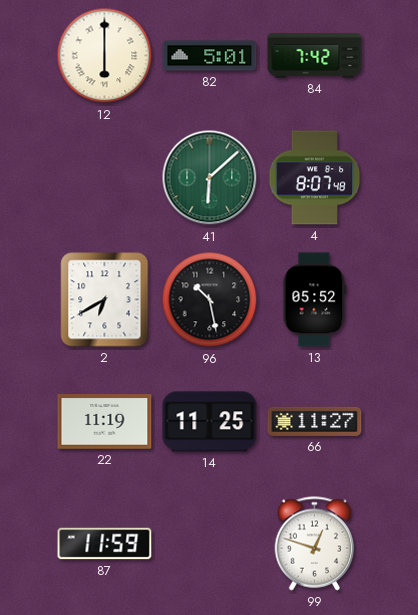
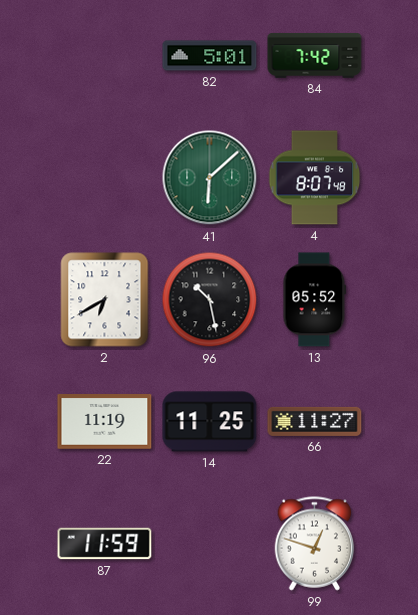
12: 6:00 -> none (105, 56)
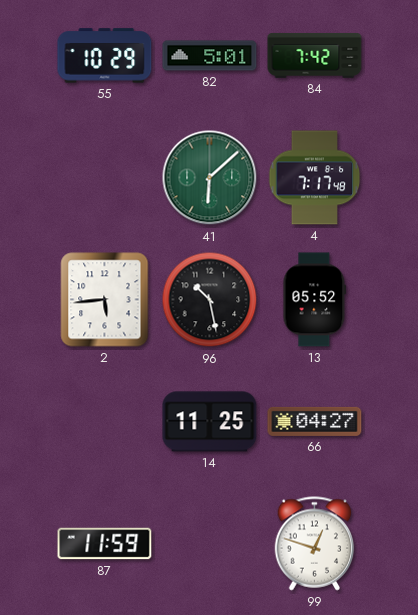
55: none -> 10:29 (105, 56)
4: 8:07 -> 7:17 (315, 178)
2: 6:40 -> 5:44 (105, 300)
22: 11:19 -> none (105, 422)
66: 11:27 -> 04:27 (315, 421)
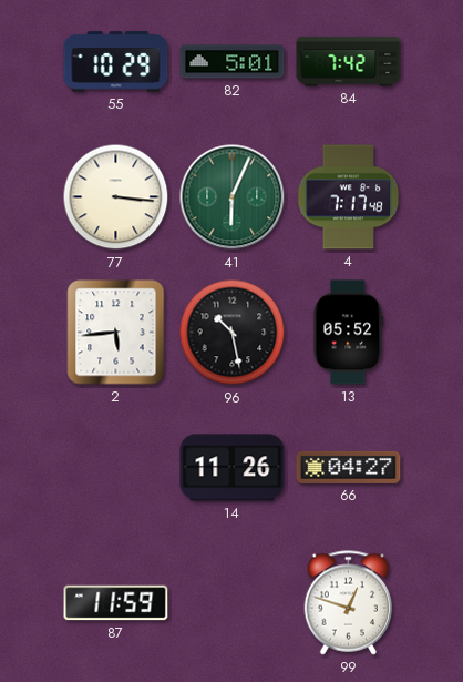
77: none -> 3:16 (116, 197)
41: 6:08 -> 6:04 (233, 197)
14: 11:25 -> 11:26 (233, 468)
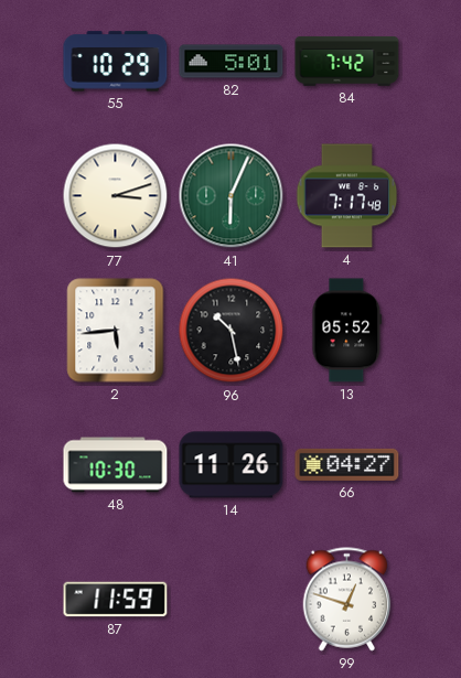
77: 3:16 -> 3:12 (116, 196)
48: none -> 10:30 (116, 465)
